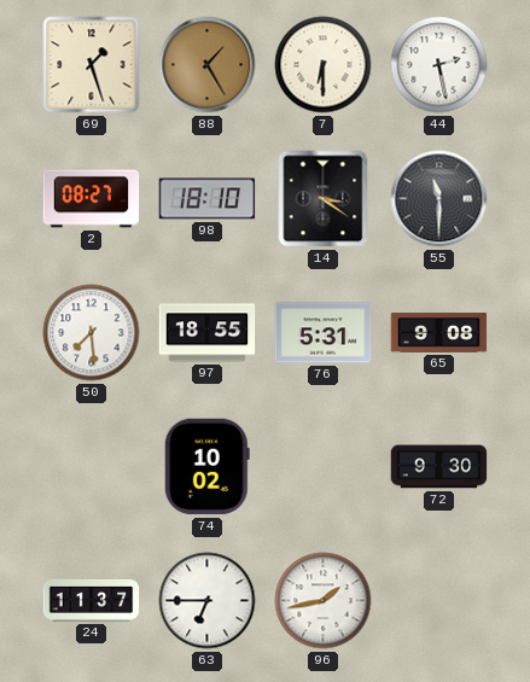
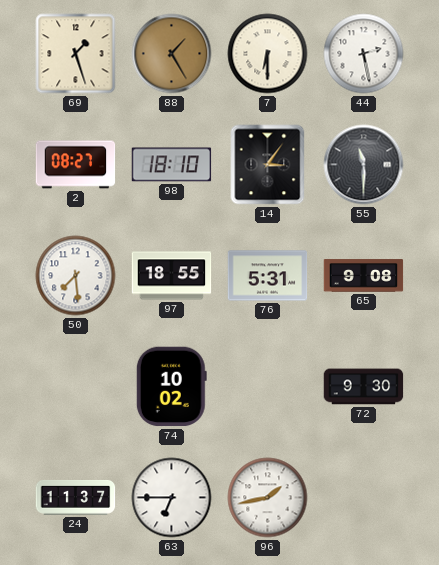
14: 3:21 -> 3:06 (268, 165)
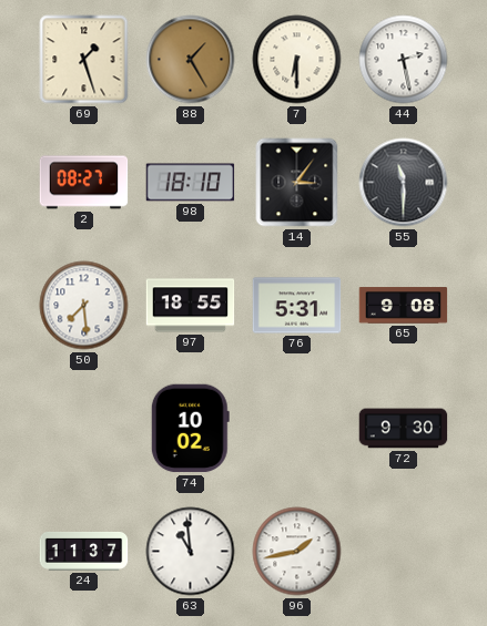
63: 6:45 -> 10:59 (191, 552)
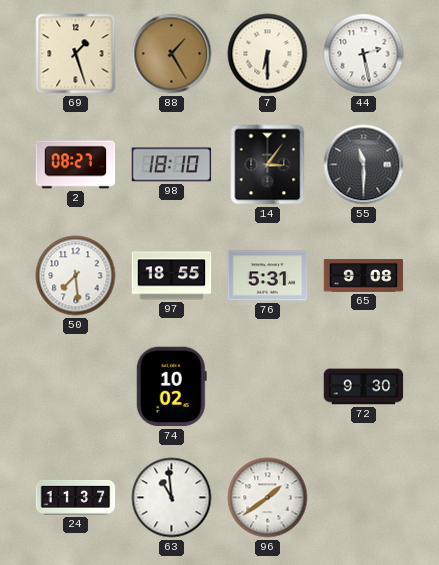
96: 1:43 -> 1:39 (268, 498)
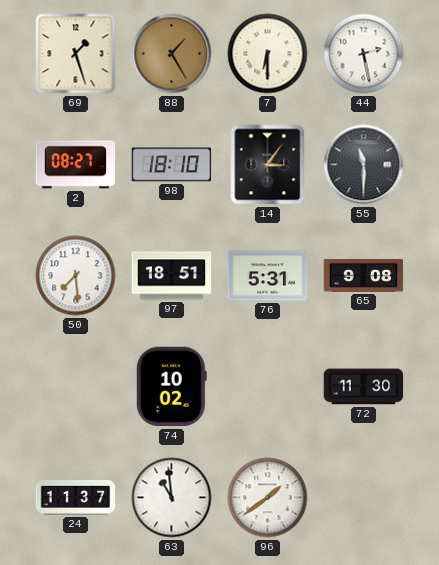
97: 18:55 -> 18:51 (172, 276)
72: 9:30 -> 11:30 (364, 387)
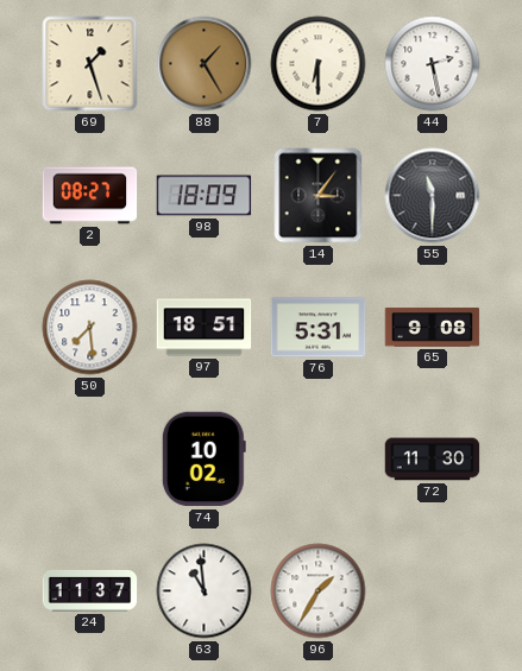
98: 18:10 -> 18:09 (205, 196)
96: 1:39 -> 1:35 (319, 591)
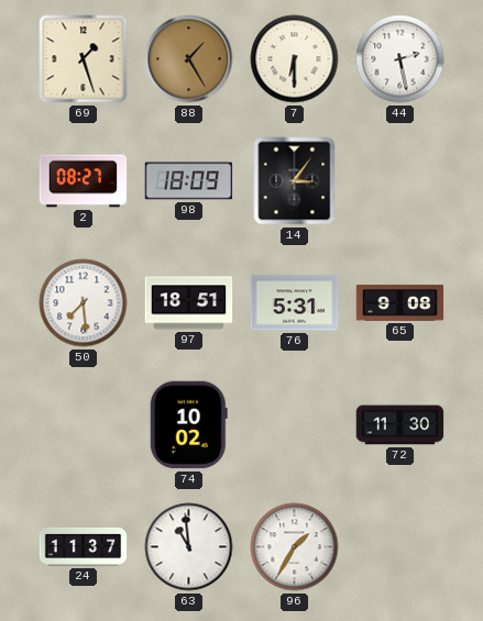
55: 11:30 -> none (433, 196)
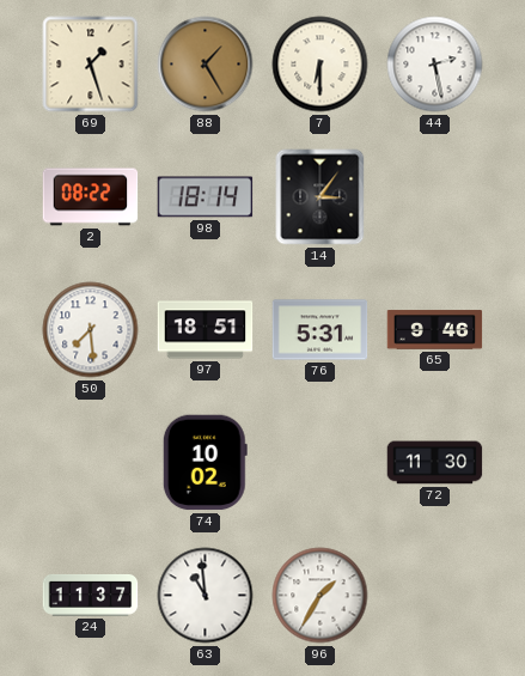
2: 08:27 -> 08:22 (91, 197)
98: 18:09 -> 18:14 (206, 197)
65: 9:08 -> 9:46 (435, 330)
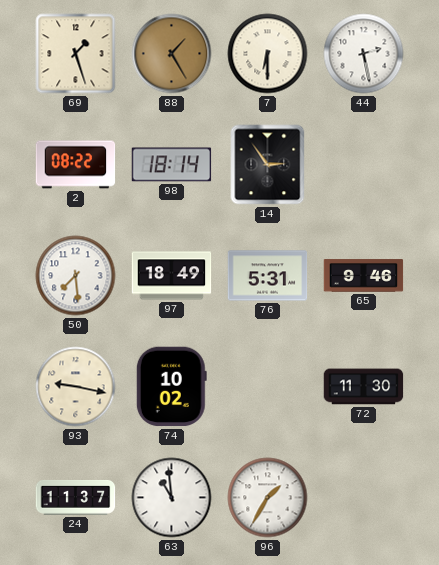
14: 3:06 -> 2:54 (268, 165)
97: 18:51 -> 18:49 (172, 276)
93: none -> 9:17 (76, 387)
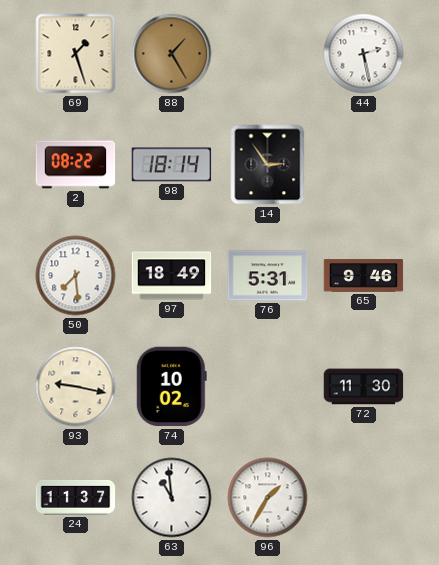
7: 6:30 -> none (268, 54)
